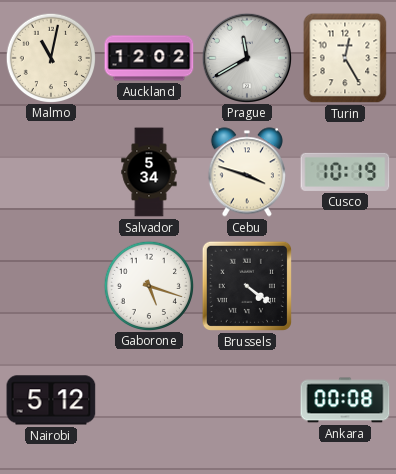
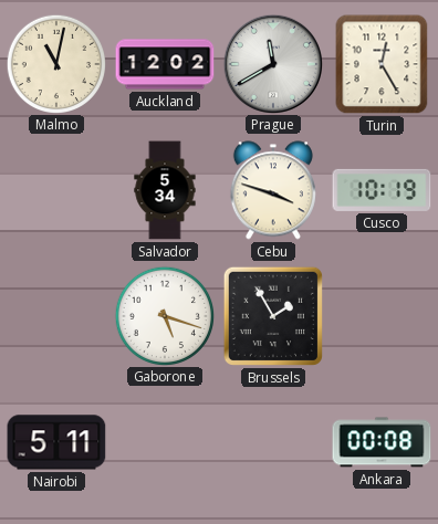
Brussels: 4:21 -> 1:55 (273, 316)
Nairobi: 5:12 -> 5:11 (56, 442)
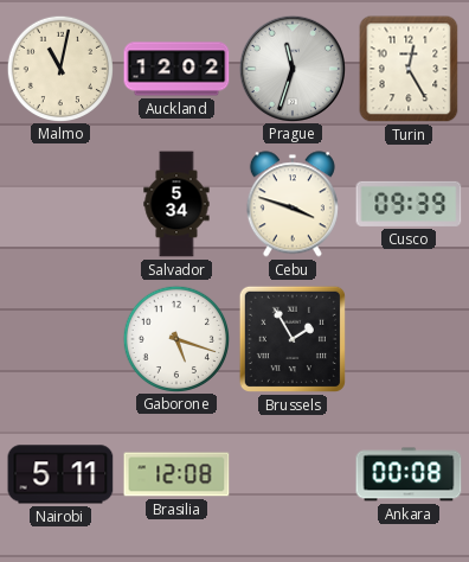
Prague: 11:40 -> 11:33 (291, 68)
Cusco: 10:19 -> 09:39 (409, 204)
Brasilia: none -> 12:08 (176, 474)
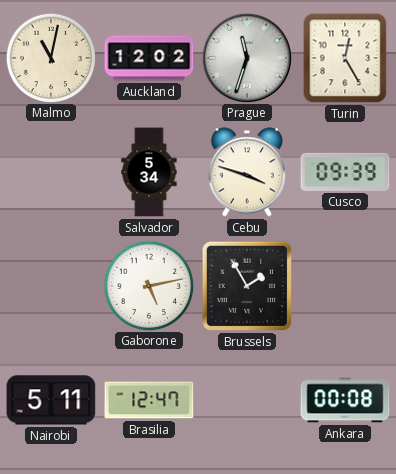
Gaborone: 5:18 -> 5:13 (148, 285)
Brasilia: 12:08 -> 12:47 (149, 400)
